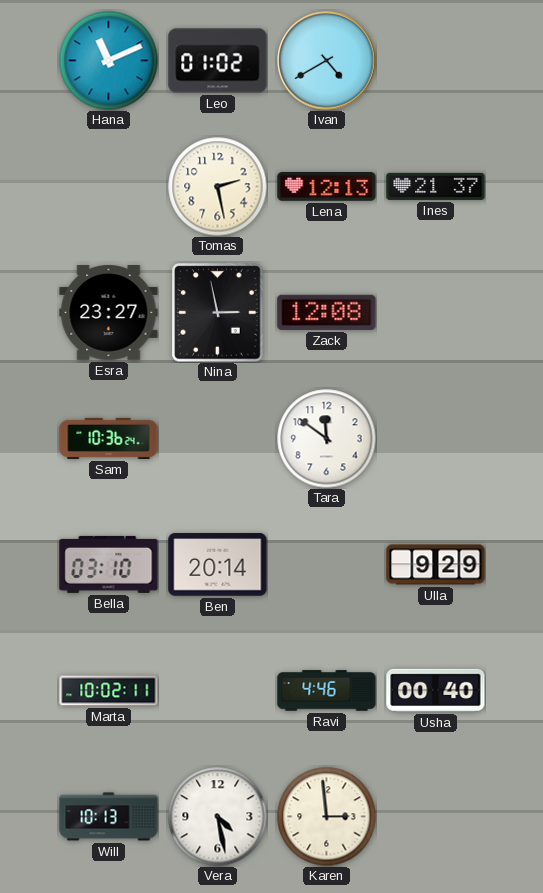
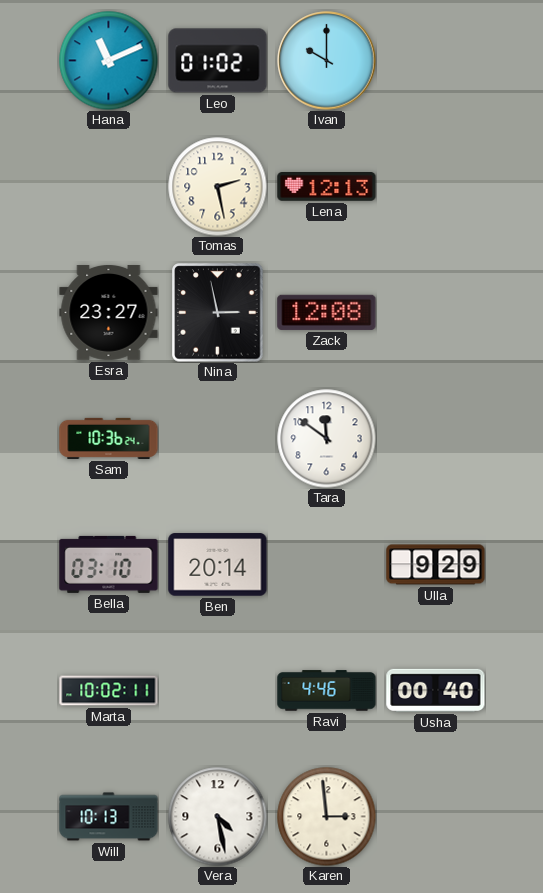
Ivan: 4:40 -> 10:00 (327, 61)
Ines: 21:37 -> none (436, 186)
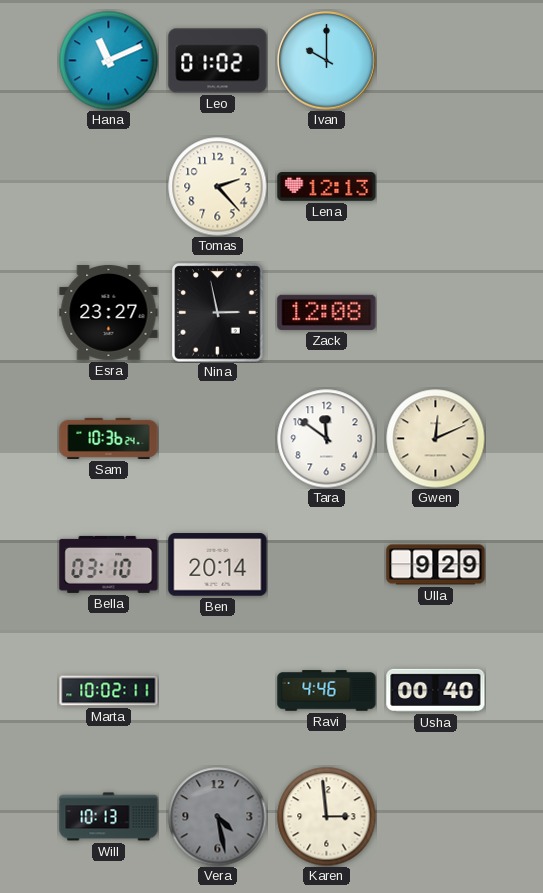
Tomas: 2:28 -> 2:23 (218, 187)
Gwen: none -> 12:11 (436, 439)
Vera dial: white -> grey (218, 817)
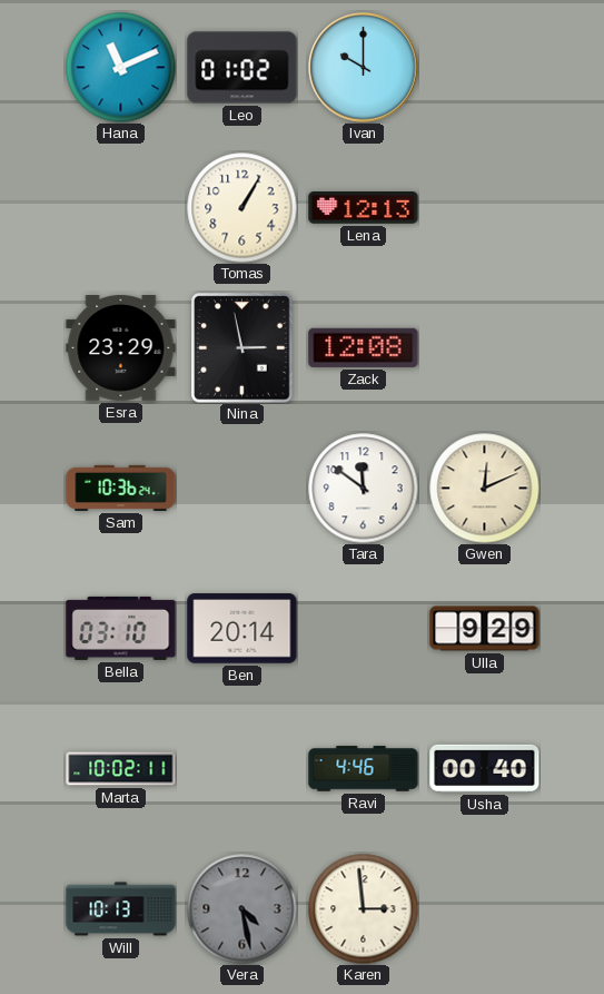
Tomas: 2:23 -> 1:05 (242, 208)
Esra: 23:27 -> 23:29 (121, 348)
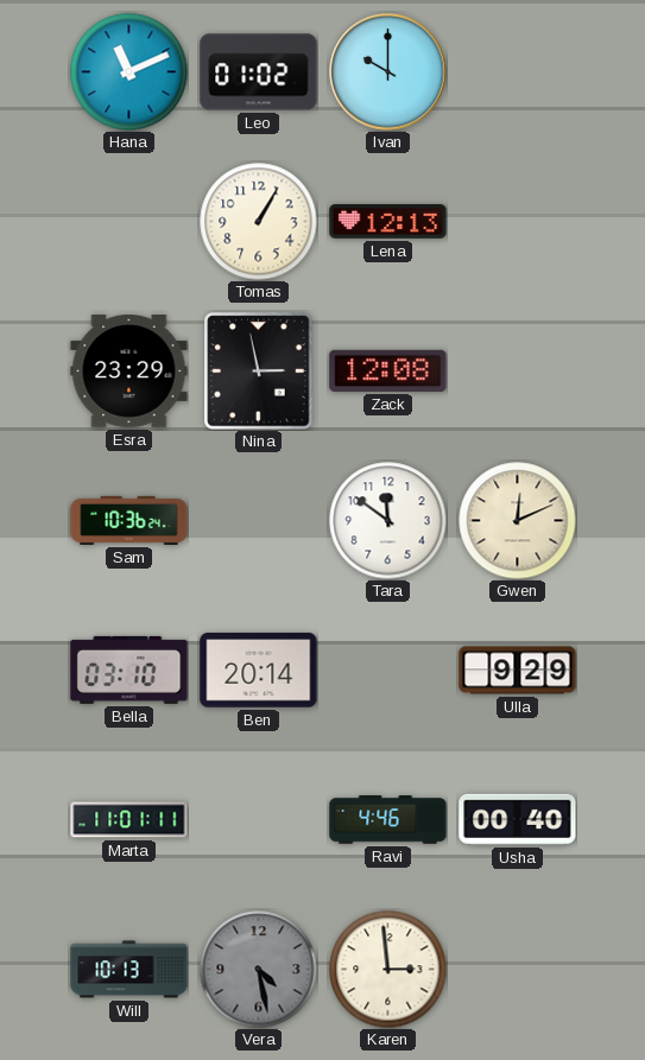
Marta: 10:02 -> 11:01 (129, 820)
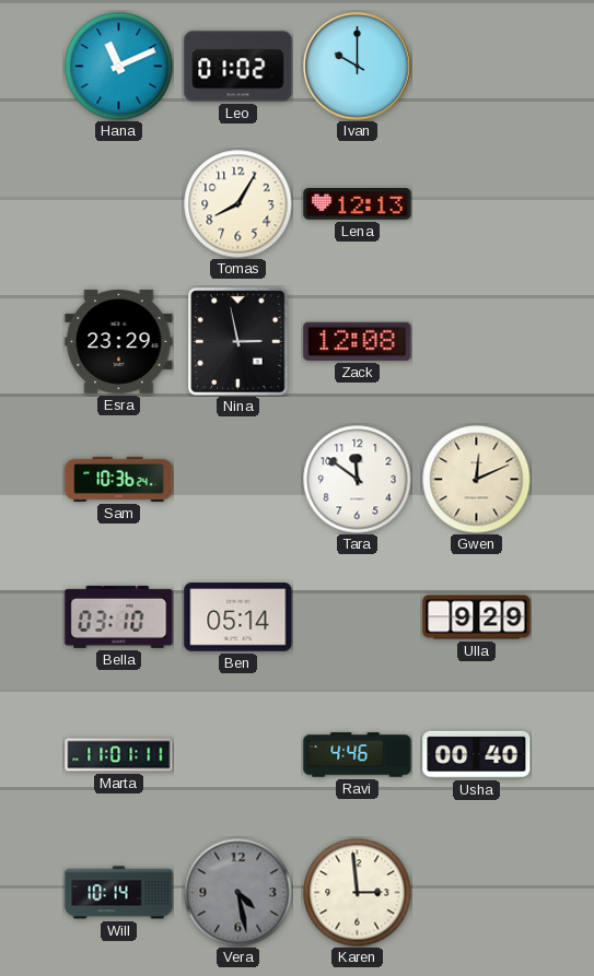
Tomas: 1:05 -> 8:05 (238, 204)
Ben: 20:14 -> 05:14 (238, 618)
Will: 10:13 -> 10:14 (119, 893)
